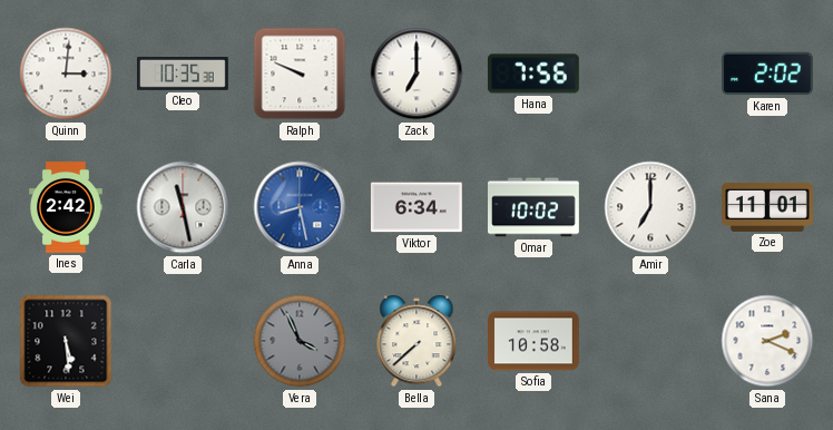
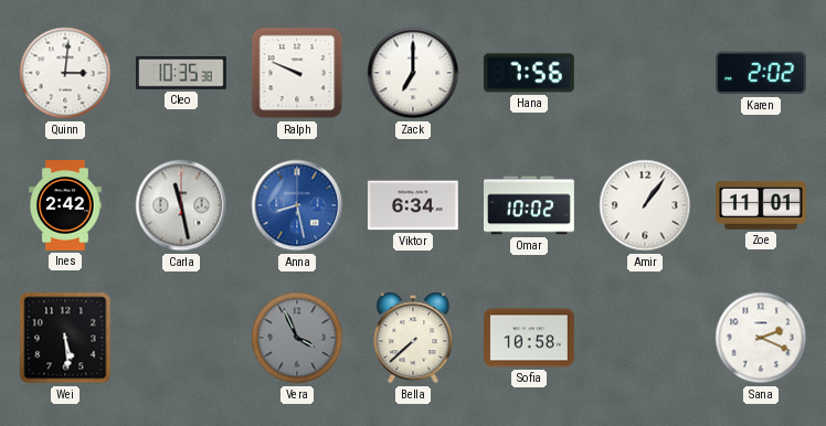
Amir: 7:00 -> 1:06 (645, 205)
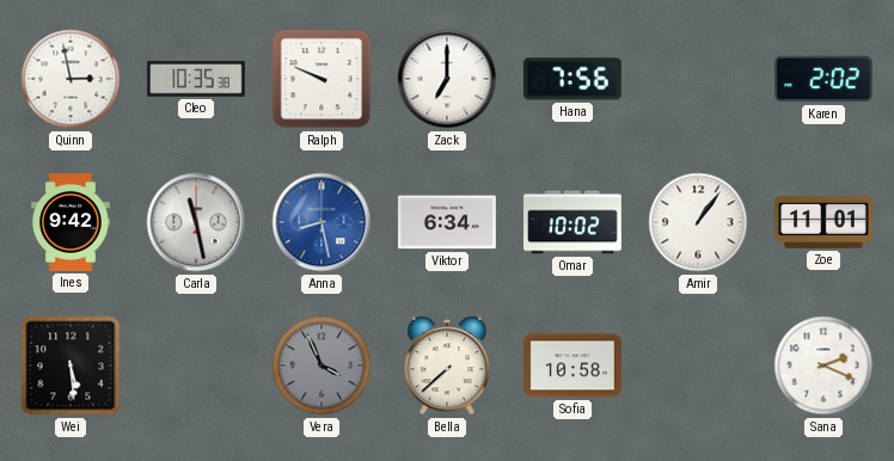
Quinn: 3:01 -> 2:58 (71, 79)
Ines: 2:42 -> 9:42 (71, 223)
